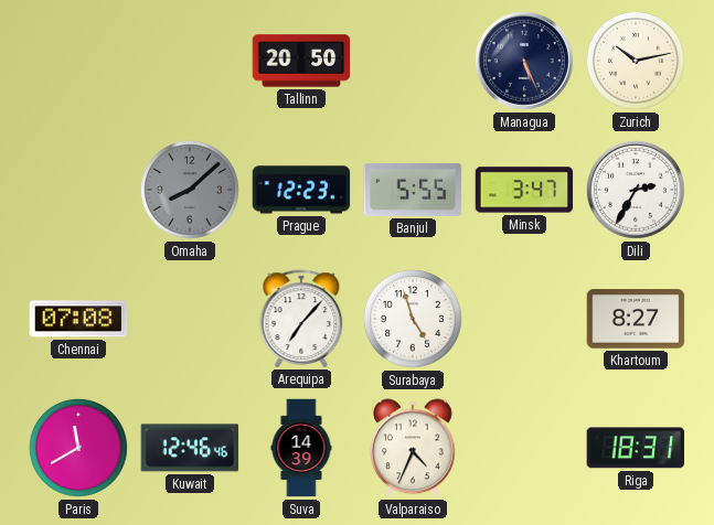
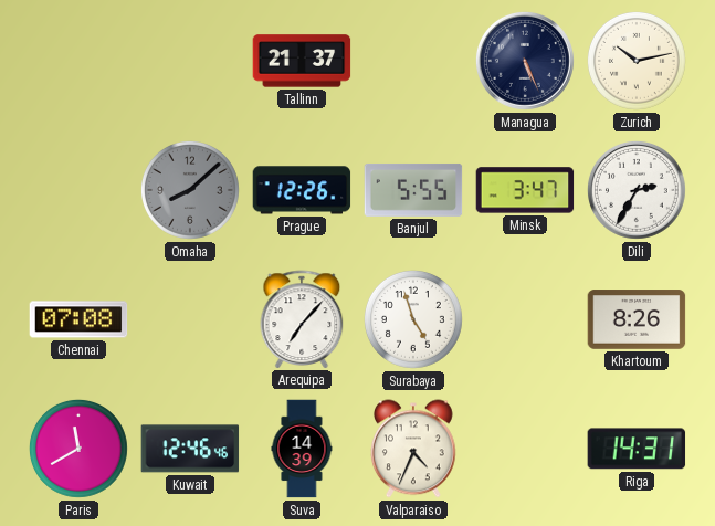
Tallinn: 20:50 -> 21:37 (302, 61)
Prague: 12:23 -> 12:26 (302, 190)
Khartoum: 8:27 -> 8:26 (637, 319)
Riga: 18:31 -> 14:31 (637, 449)
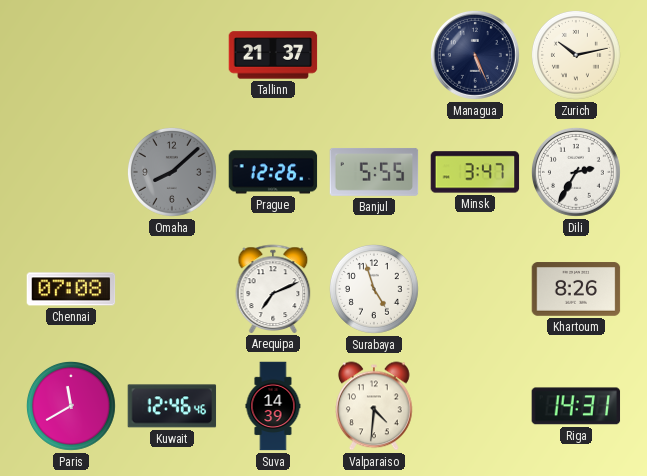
Arequipa: 7:07 -> 7:11 (273, 289)
Valparaiso: 4:34 -> 4:31 (375, 406)
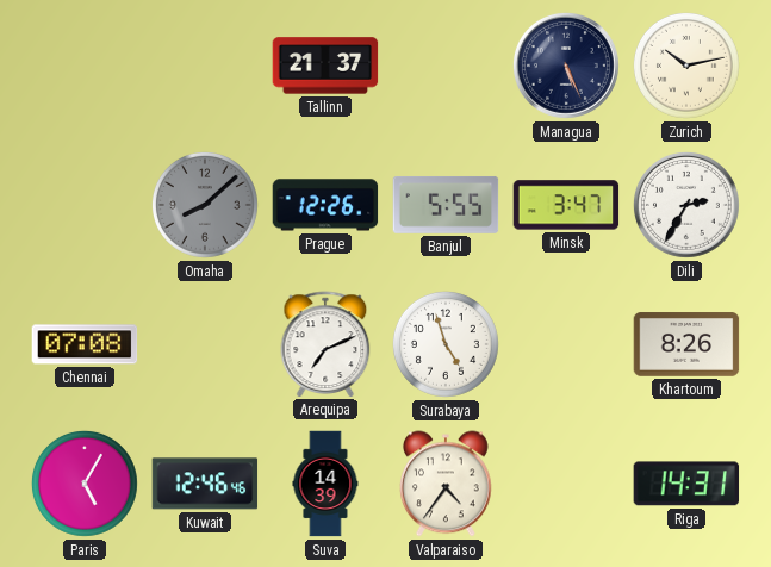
Paris: 11:40 -> 5:05 (85, 484)
Valparaiso: 4:31 -> 4:36 (447, 484)
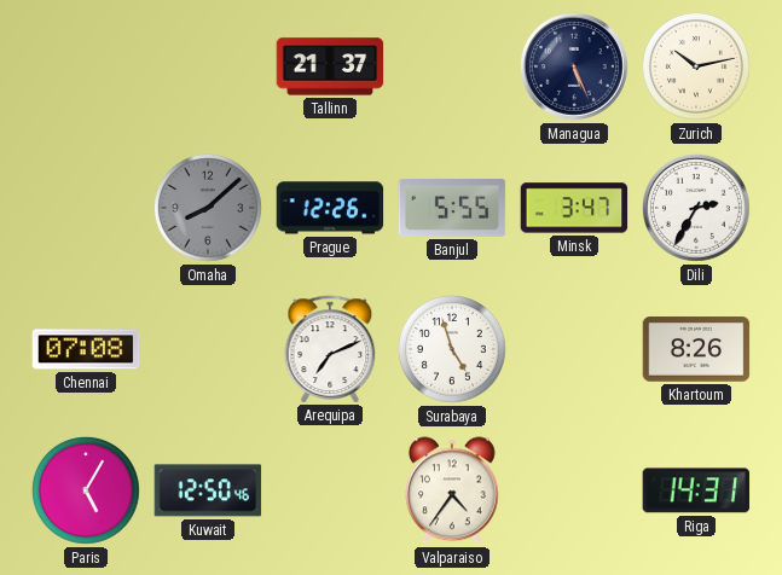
Kuwait: 12:46 -> 12:50 (208, 490)
Suva: 14:39 -> none (325, 484)
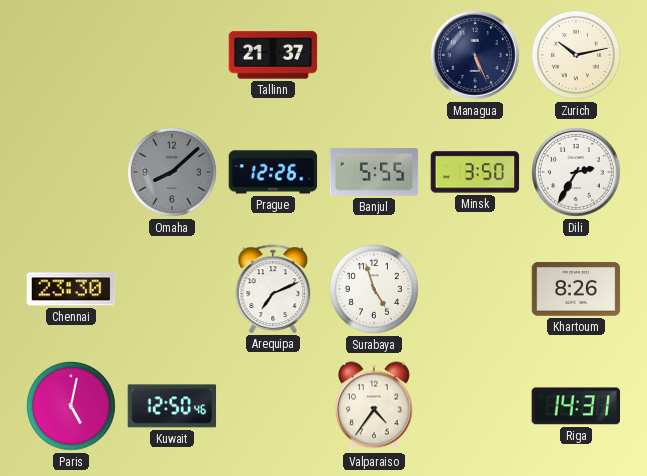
Minsk: 3:47 -> 3:50 (475, 172)
Chennai: 07:08 -> 23:30 (71, 289)
Paris: 5:05 -> 5:02 (71, 406)
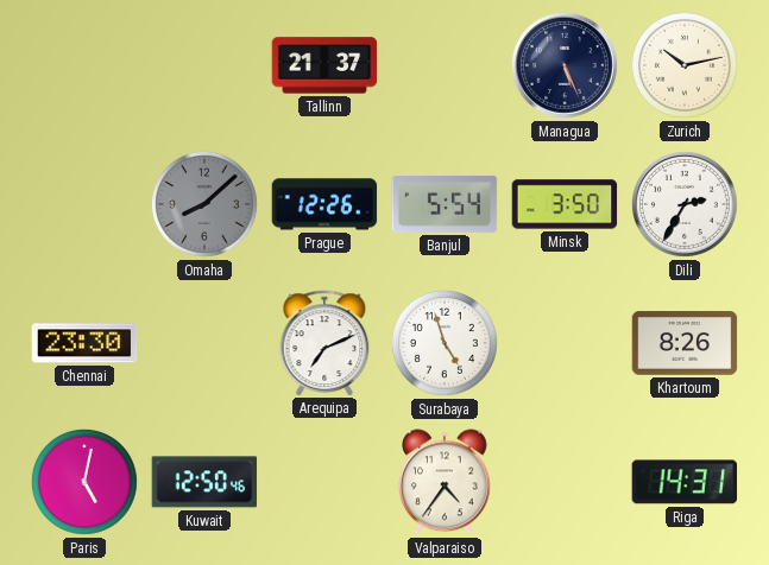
Banjul: 5:55 -> 5:54 (445, 204)
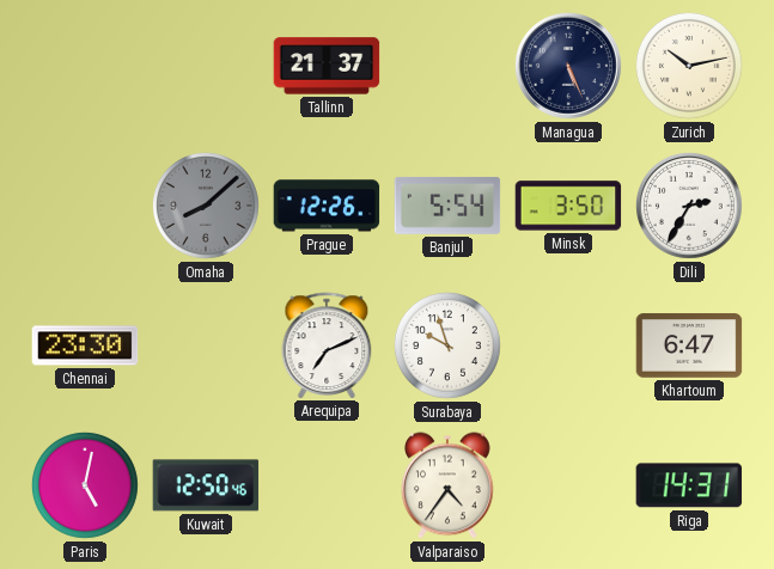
Surabaya: 4:57 -> 9:57 (447, 345)
Khartoum: 8:26 -> 6:47 (689, 345)
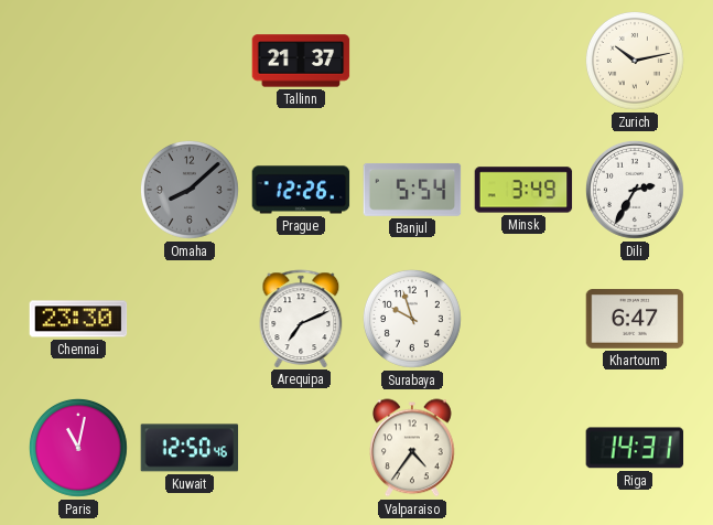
Managua: 5:26 -> none (568, 66)
Minsk: 3:50 -> 3:49 (523, 190)
Paris: 5:02 -> 11:02 (78, 448)
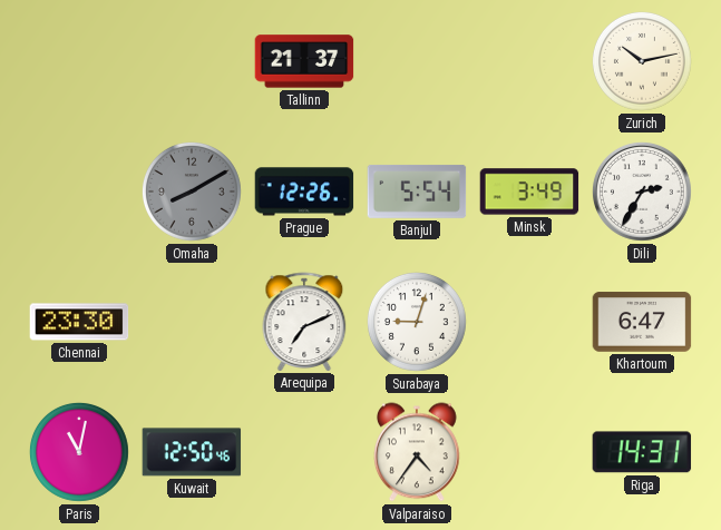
Omaha: 8:08 -> 8:10 (192, 192)
Surabaya: 9:57 -> 9:03 (417, 322)
